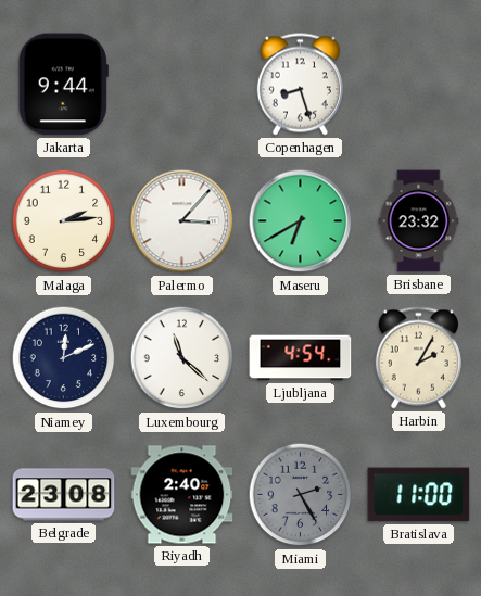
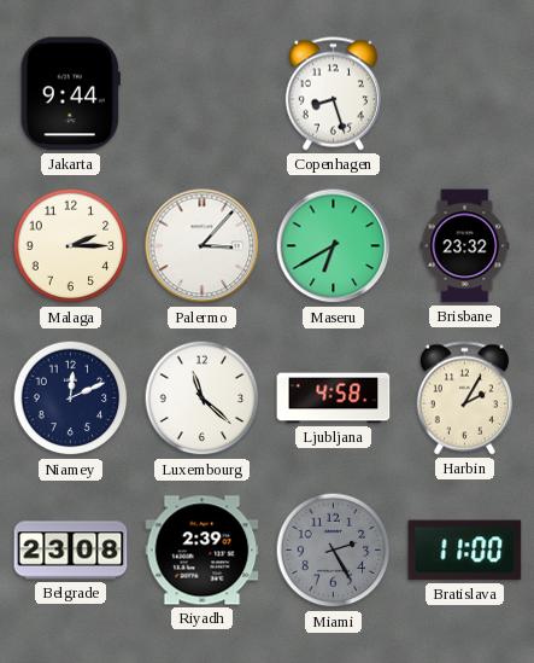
Malaga: 2:14 -> 2:15 (71, 246)
Ljubljana: 4:54 -> 4:58 (334, 399)
Riyadh: 2:40 -> 2:39 (203, 551)
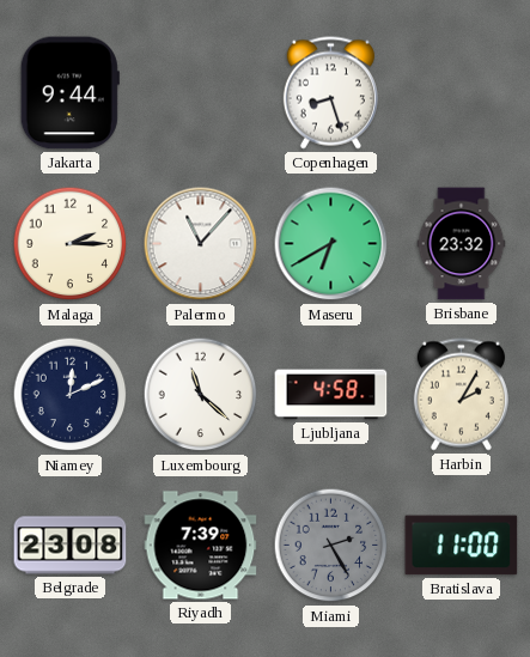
Palermo: 3:07 -> 11:07 (201, 244)
Riyadh: 2:39 -> 7:39 (201, 546)
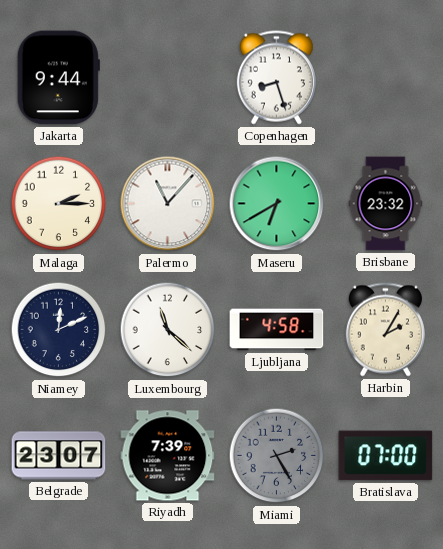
Belgrade: 23:08 -> 23:07 (59, 456)
Bratislava: 11:00 -> 07:00 (386, 456)
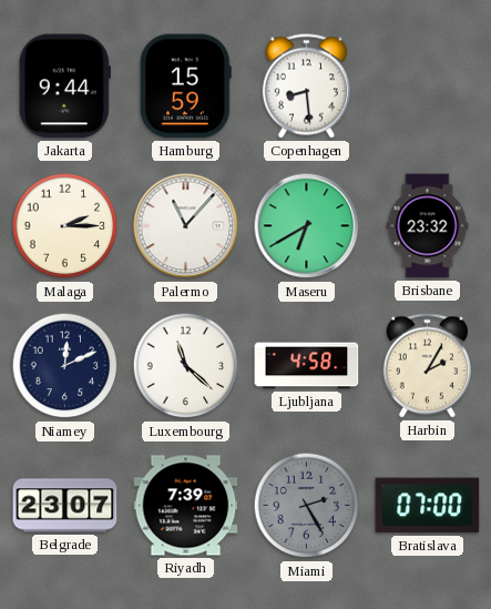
Hamburg: none -> 15:59 (185, 87)
Copenhagen: 8:27 -> 8:29 (306, 87)
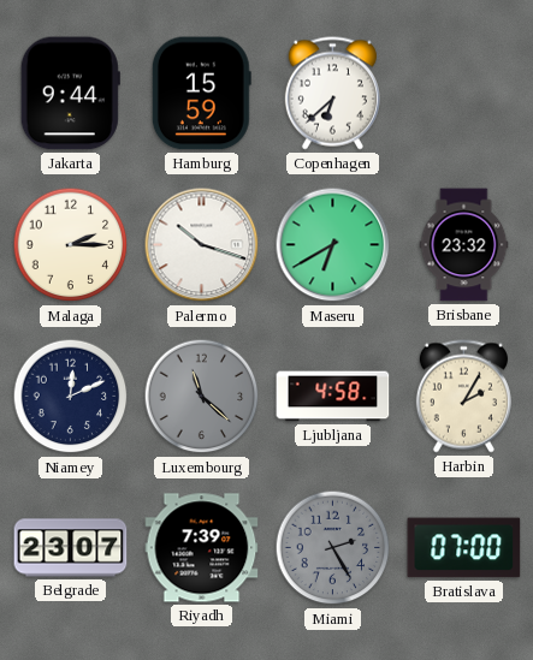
Copenhagen: 8:29 -> 6:38 (332, 94)
Palermo: 11:07 -> 10:18 (202, 245)
Luxembourg dial: white -> grey (202, 397)
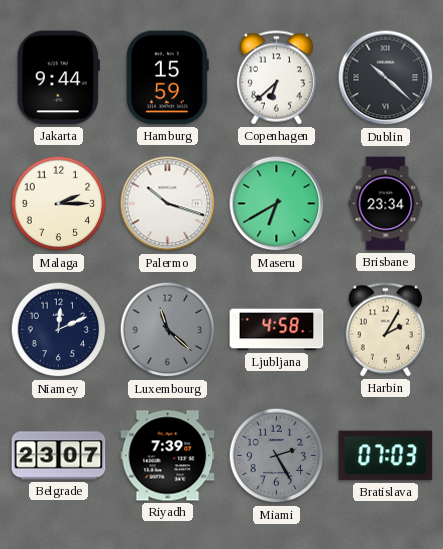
Dublin: none -> 10:22 (386, 78)
Brisbane: 23:32 -> 23:34 (386, 204)
Bratislava: 07:00 -> 07:03 (386, 456)
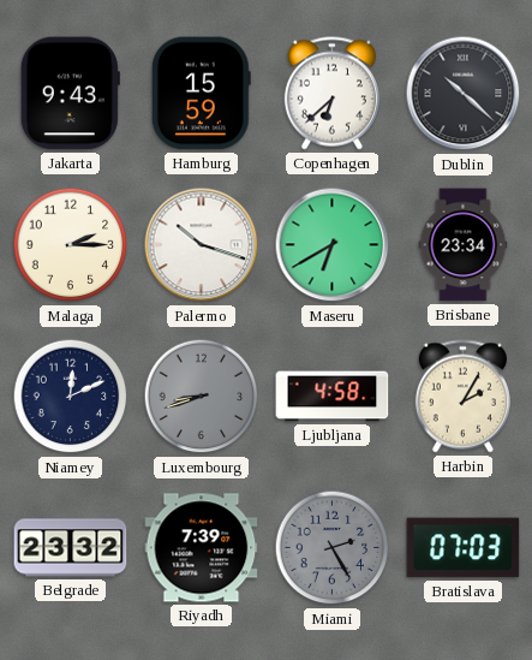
Jakarta: 9:44 -> 9:43 (70, 94)
Luxembourg: 11:22 -> 8:42 (202, 397)
Belgrade: 23:07 -> 23:32 (71, 548)
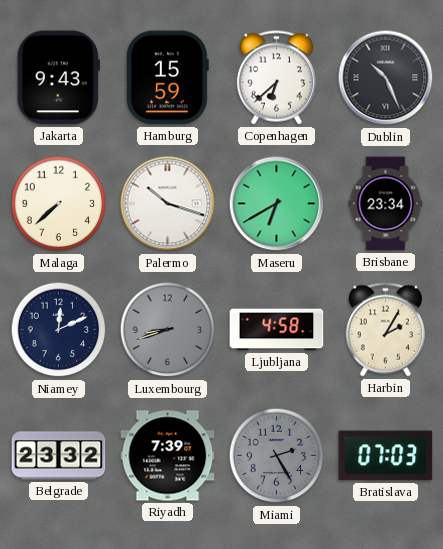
Dublin: 10:22 -> 10:26 (386, 78)
Malaga: 2:15 -> 7:38 (59, 204)
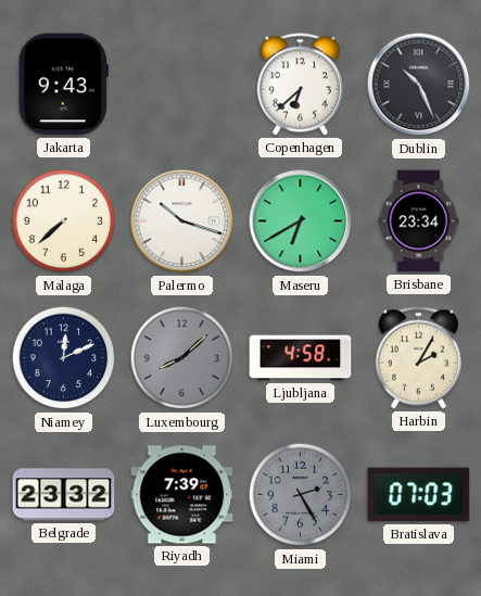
Hamburg: 15:59 -> none (167, 78)
Luxembourg: 8:42 -> 8:08 (182, 358)
